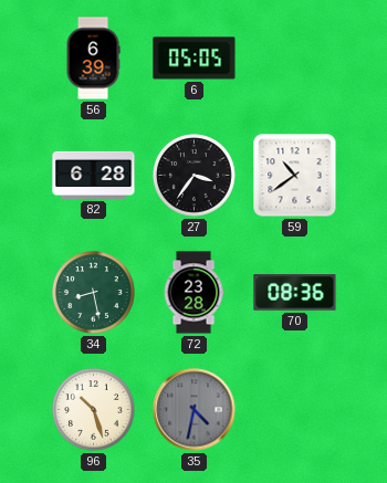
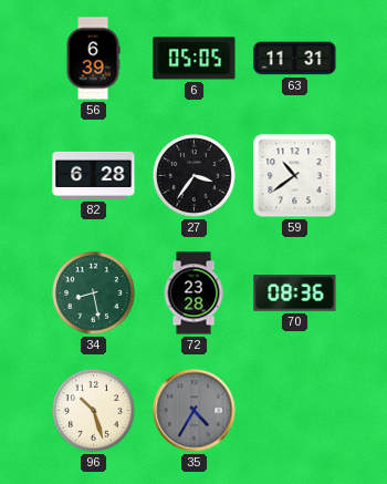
63: none -> 11:31 (295, 59)
35: 4:32 -> 4:35 (195, 411)
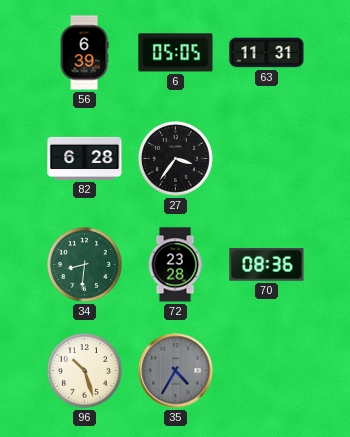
59: 10:39 -> none (295, 176)
34: 8:28 -> 8:31 (85, 265)
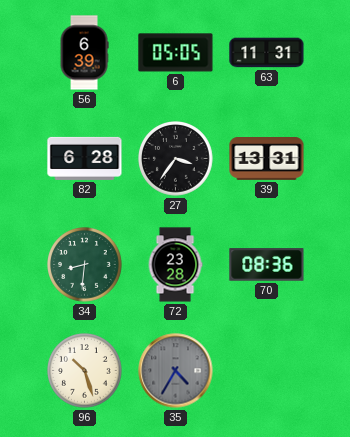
39: none -> 13:31 (267, 159)
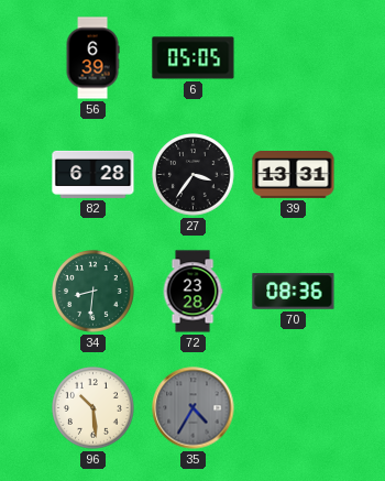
63: 11:31 -> none (267, 53)
96: 10:27 -> 10:29 (94, 408)
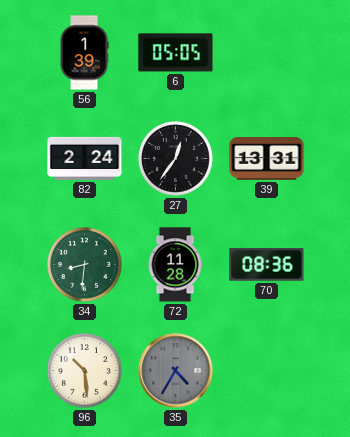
56: 6:39 -> 1:39 (84, 53)
82: 6:28 -> 2:24 (85, 158)
27: 3:36 -> 12:36 (176, 159)
72: 23:28 -> 11:28 (175, 265)
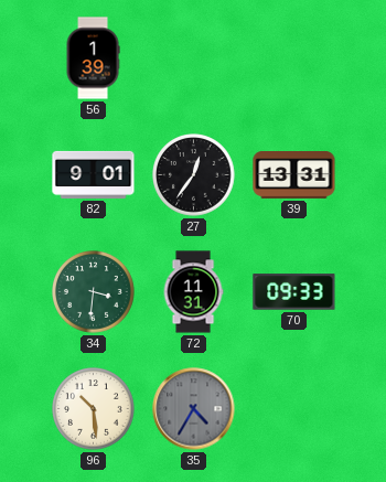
6: 05:05 -> none (176, 53)
82: 2:24 -> 9:01 (94, 174)
34: 8:31 -> 3:31 (94, 292)
72: 11:28 -> 11:31 (193, 292)
70: 08:36 -> 09:33 (294, 292)
